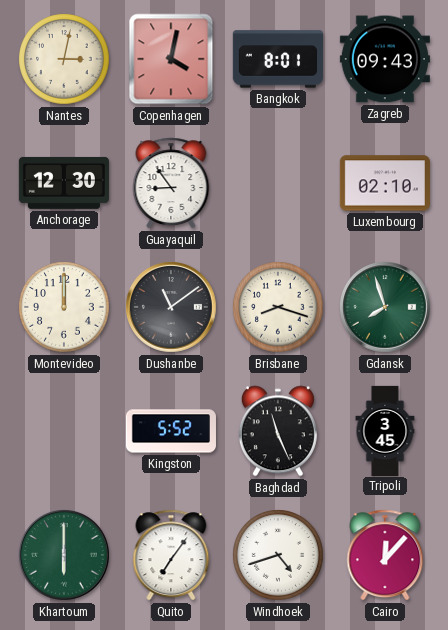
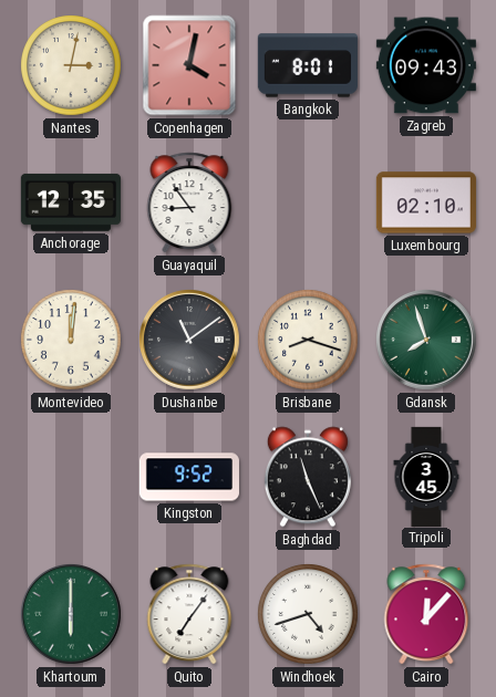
Anchorage: 12:30 -> 12:35 (71, 202)
Montevideo: 12:00 -> 12:01 (71, 340)
Kingston: 5:52 -> 9:52 (189, 477)
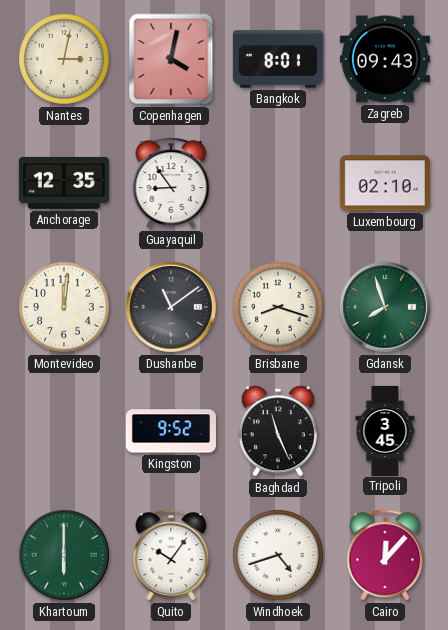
Quito: 7:06 -> 10:06 (171, 555)
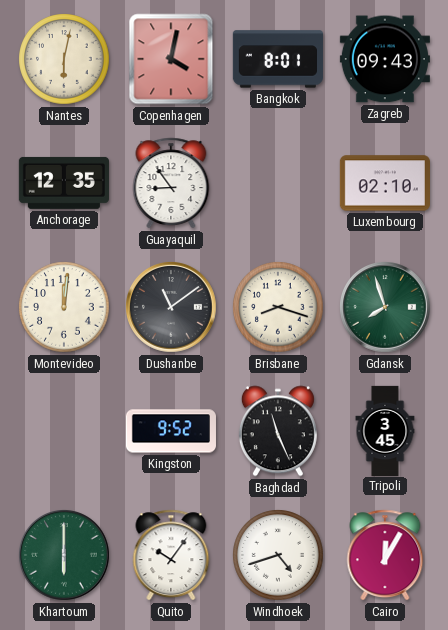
Nantes: 3:02 -> 6:02 (64, 59)
Cairo: 12:07 -> 12:05 (385, 555)
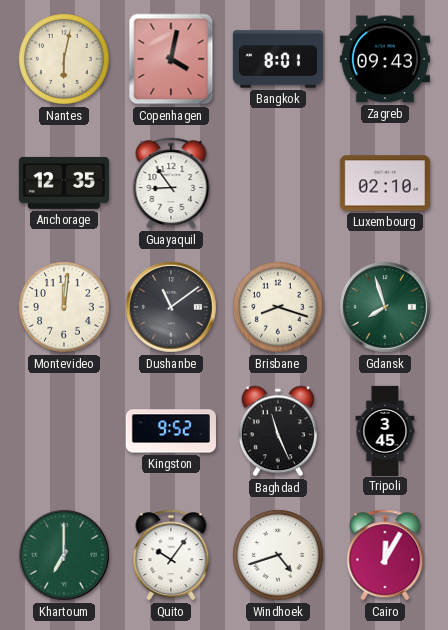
Khartoum: 6:00 -> 7:00 (64, 555)
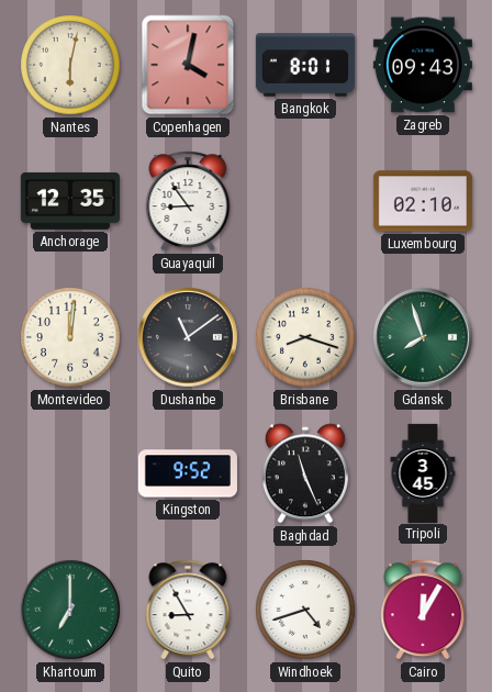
Quito: 10:06 -> 8:55 (188, 610)
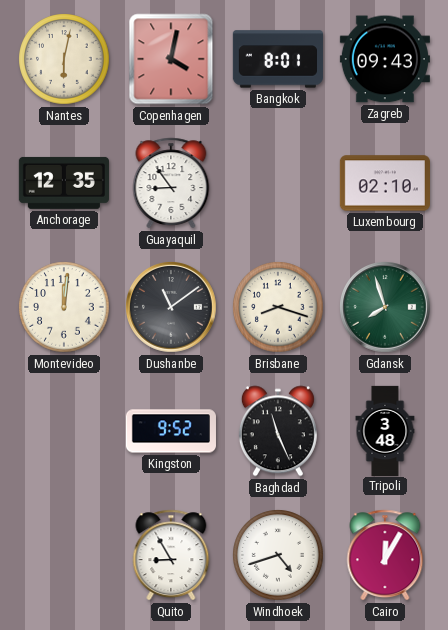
Tripoli: 3:45 -> 3:48 (385, 430)
Khartoum: 7:00 -> none (70, 610)
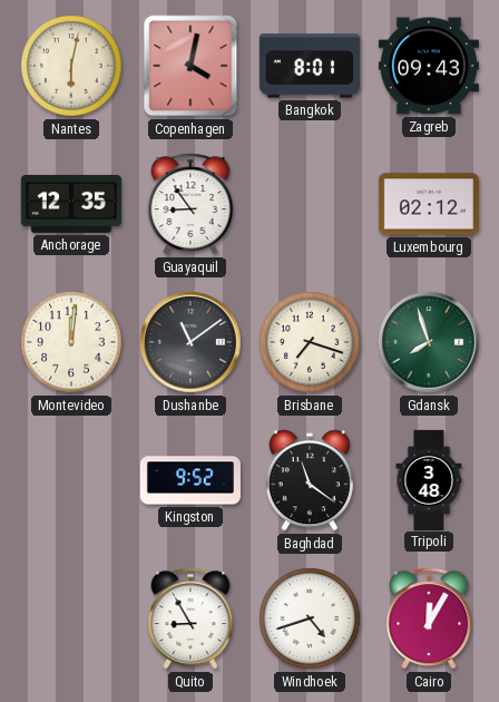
Luxembourg: 02:10 -> 02:12 (429, 204)
Brisbane: 8:18 -> 7:18 (310, 342)
Baghdad: 11:26 -> 11:21 (310, 480)
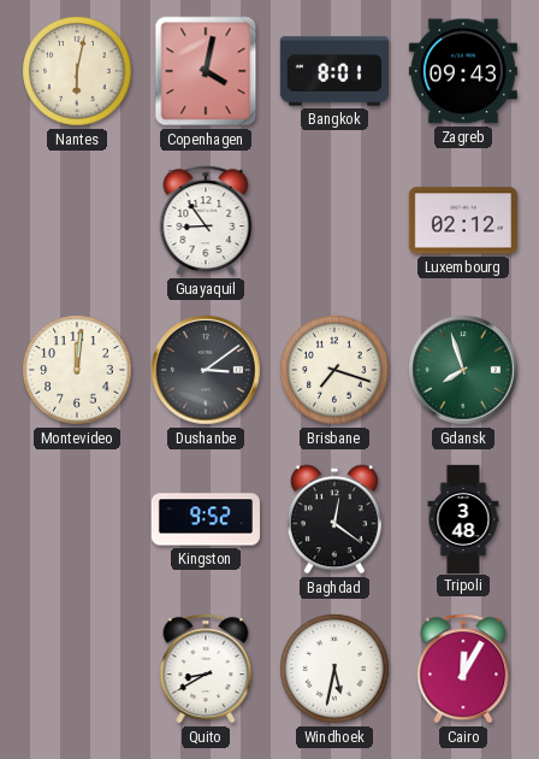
Anchorage: 12:35 -> none (71, 204)
Dushanbe: 11:09 -> 3:09 (206, 370)
Baghdad: 11:21 -> 12:21 (334, 519)
Quito: 8:55 -> 8:40 (206, 669)
Windhoek: 4:42 -> 5:32 (334, 669)
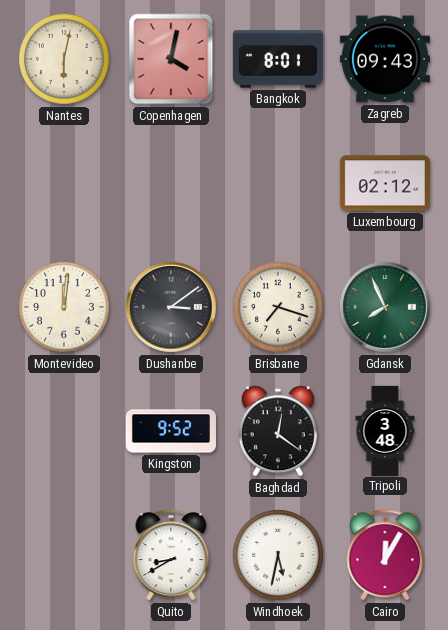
Guayaquil: 8:54 -> none (206, 220)
Gdansk: 7:57 -> 7:56 (385, 307)
